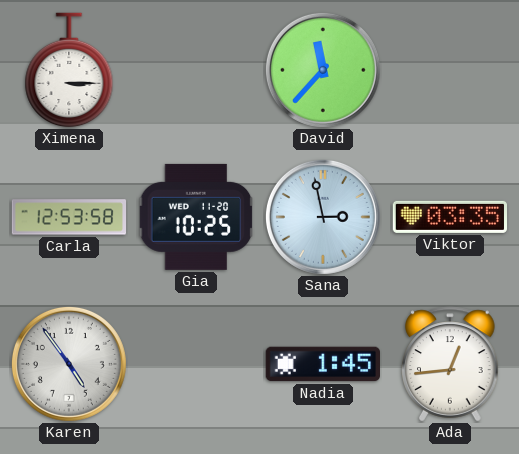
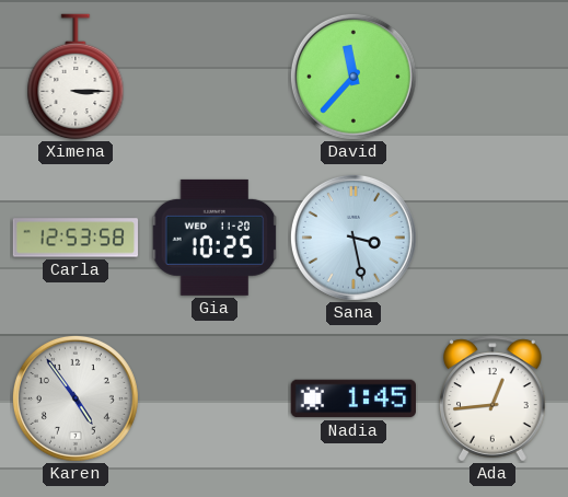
Sana: 2:58 -> 3:28 (353, 238)
Viktor: 03:35 -> none (449, 217)
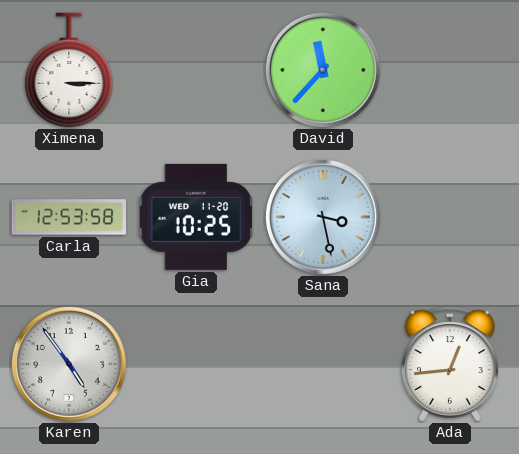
Nadia: 1:45 -> none (352, 398)
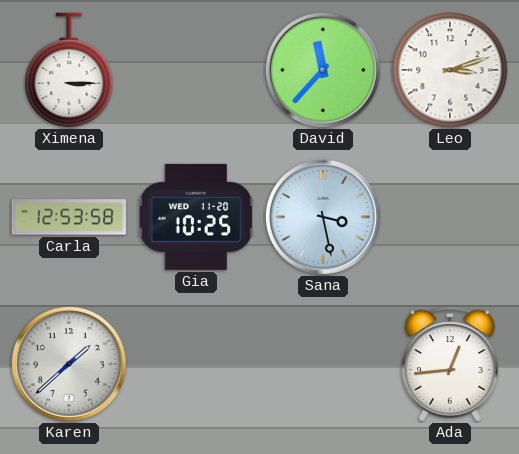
Leo: none -> 3:12 (450, 70)
Karen: 4:54 -> 1:38 (69, 364)
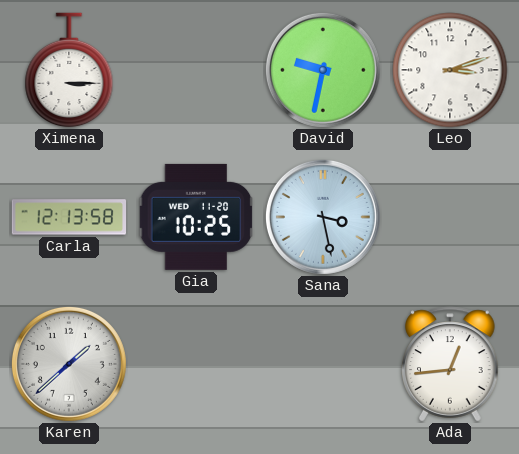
David: 11:37 -> 9:32 (323, 70)
Carla: 12:53 -> 12:13 (68, 217)
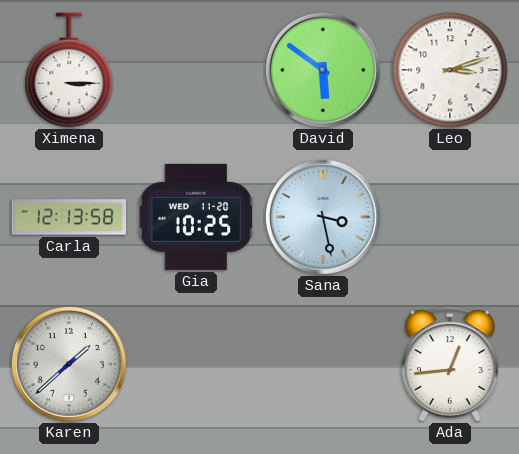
David: 9:32 -> 5:51 (323, 70)
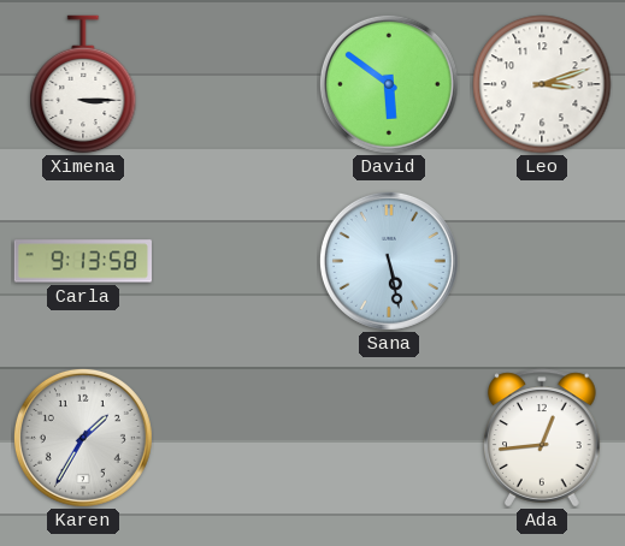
Carla: 12:13 -> 9:13 (82, 261)
Gia: 10:25 -> none (196, 217)
Sana: 3:28 -> 5:28 (389, 261)
Karen: 1:38 -> 1:35 (83, 438)
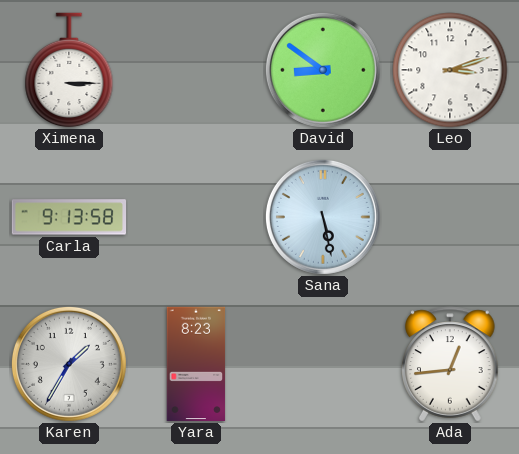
David: 5:51 -> 8:51 (323, 70)
Yara: none -> 8:23 (196, 364)
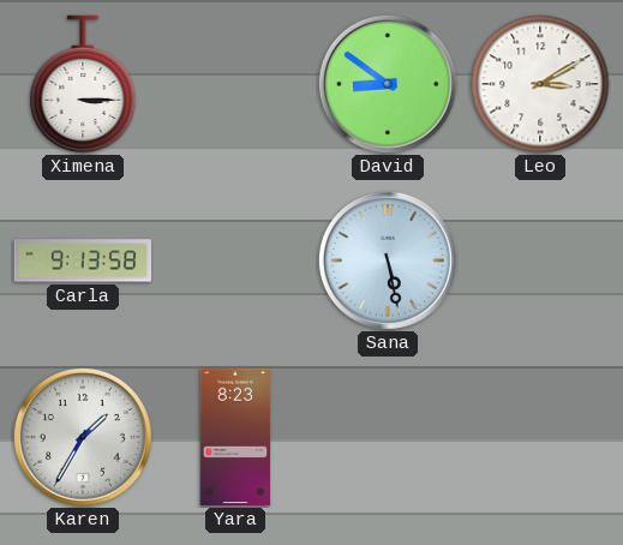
Leo: 3:12 -> 3:10 (540, 84)
Ada: 12:44 -> none (450, 364)
